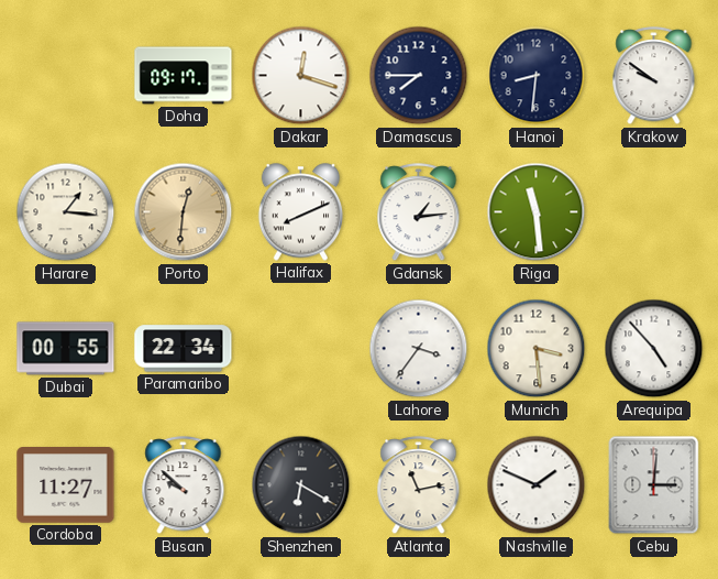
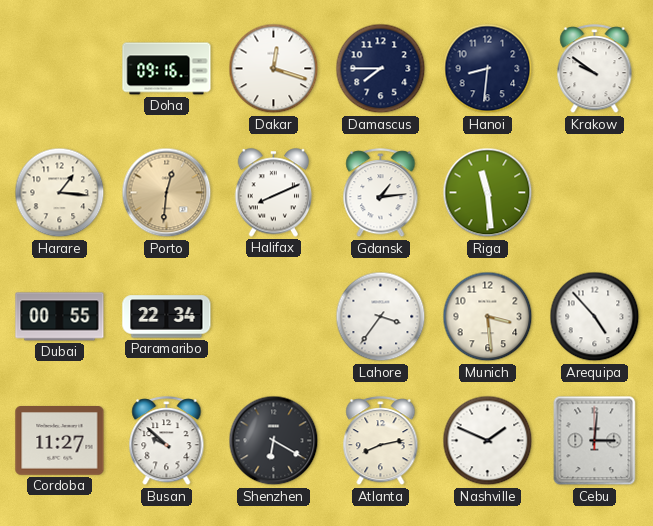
Doha: 09:17 -> 09:16 (167, 69)
Atlanta: 11:13 -> 8:13 (381, 441)
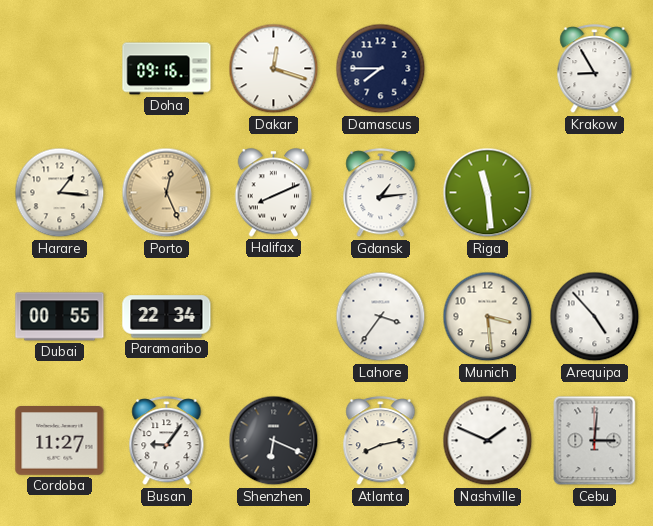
Hanoi: 8:31 -> none (488, 69)
Krakow: 9:51 -> 8:55 (595, 69)
Porto: 12:31 -> 12:26 (167, 193)
Busan: 9:52 -> 9:06 (167, 441)
Shenzhen: 6:20 -> 6:19 (274, 441)
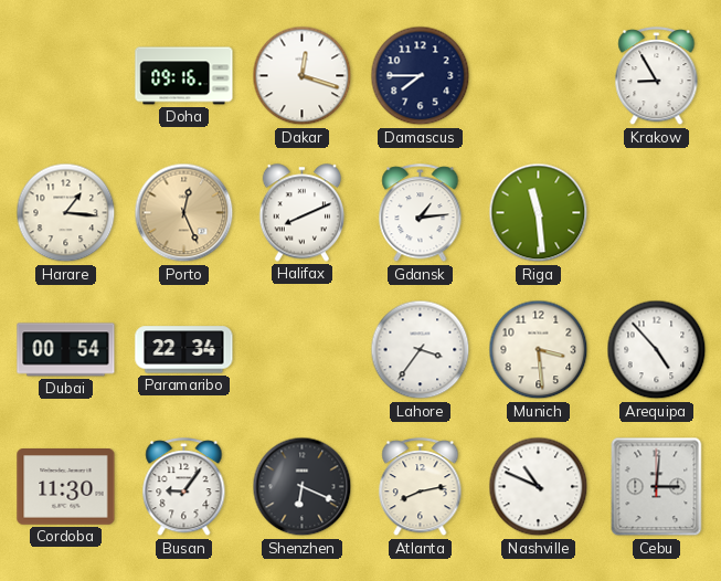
Dubai: 00:55 -> 00:54 (66, 350)
Cordoba: 11:27 -> 11:30 (66, 487)
Nashville: 1:49 -> 10:49 (539, 487)
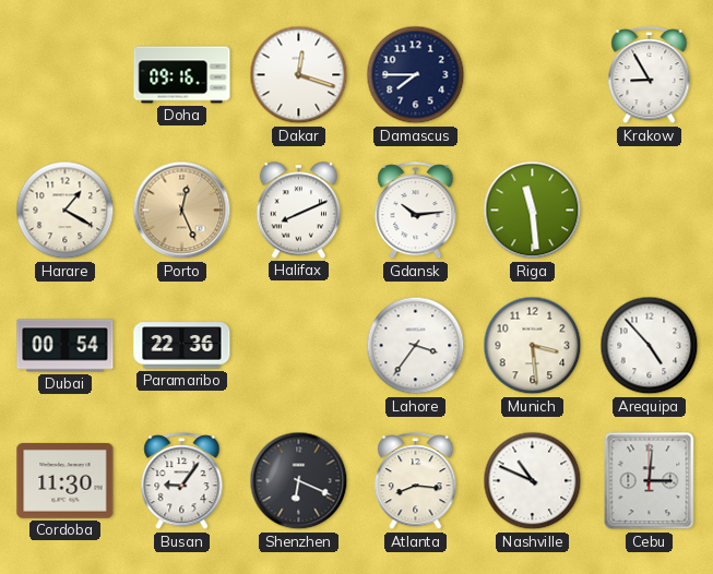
Harare: 1:16 -> 1:20 (66, 211)
Gdansk: 1:14 -> 10:14 (416, 211)
Paramaribo: 22:34 -> 22:36 (182, 346)
Atlanta: 8:13 -> 8:16 (416, 481)
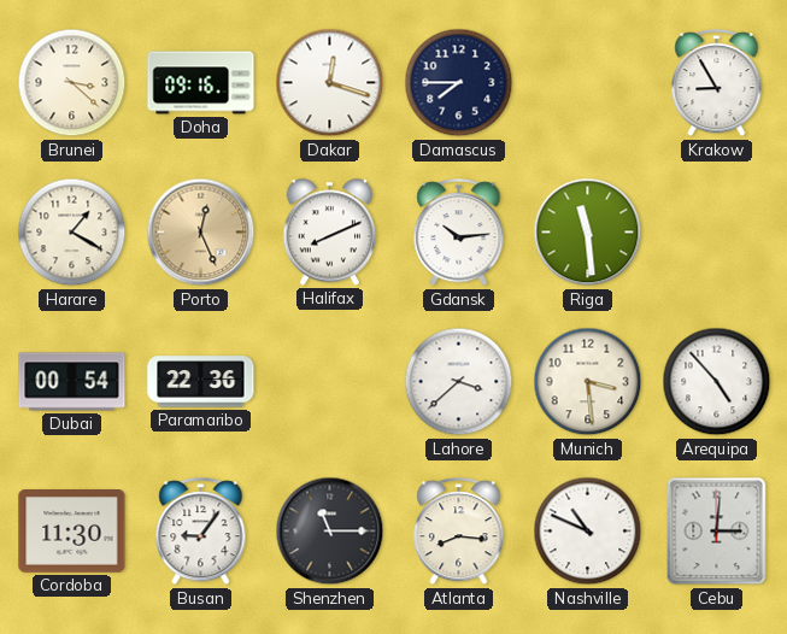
Brunei: none -> 3:22 (72, 83)
Lahore: 3:36 -> 3:38 (459, 382)
Shenzhen: 6:19 -> 11:15 (330, 532)
